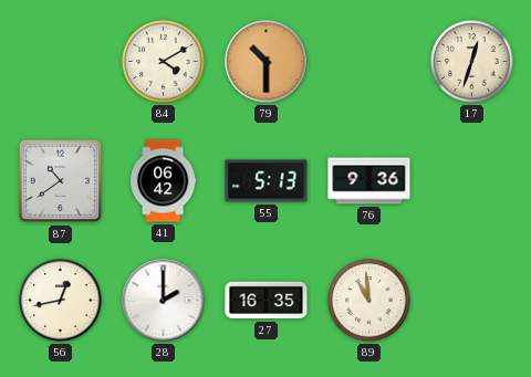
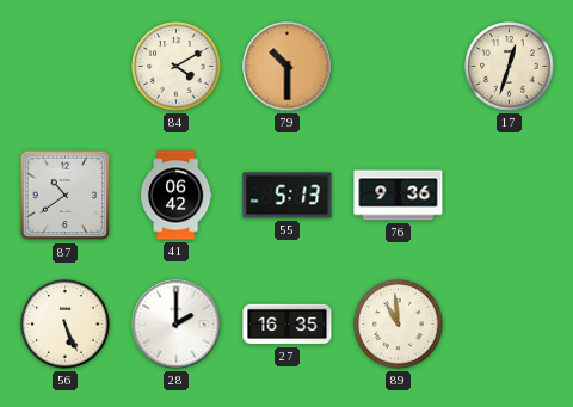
56: 12:43 -> 5:26 (66, 325)
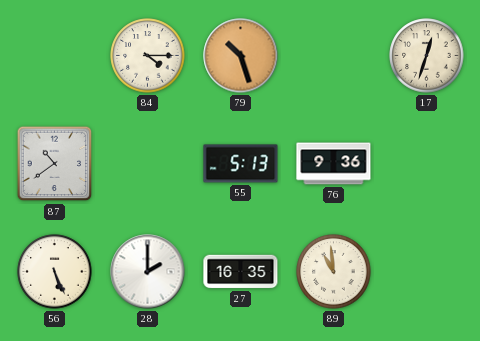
84: 4:10 -> 4:15 (148, 56)
79: 10:30 -> 10:27 (241, 56)
41: 06:42 -> none (175, 196)
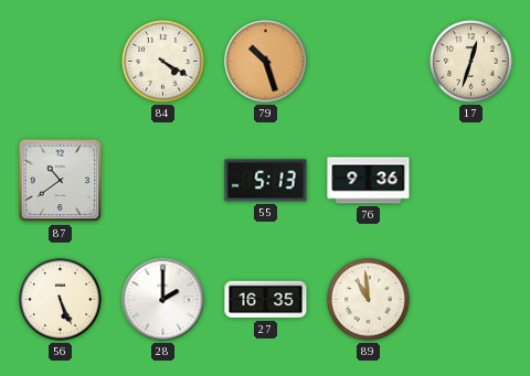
84: 4:15 -> 4:20 (163, 62)
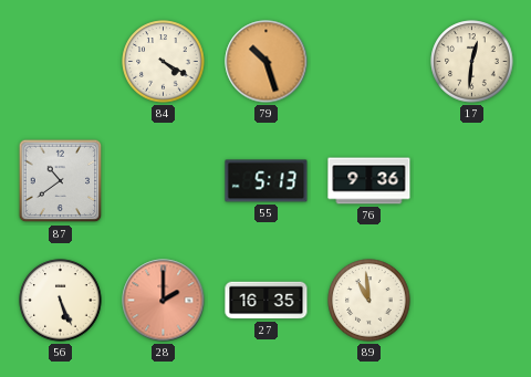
17: 12:33 -> 12:31 (472, 62)
28 dial: white -> salmon (164, 301)
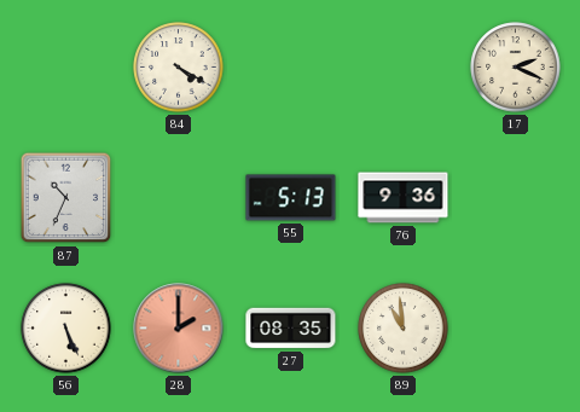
79: 10:27 -> none (267, 62)
17: 12:31 -> 2:19 (516, 68)
87: 10:39 -> 10:34 (66, 198)
27: 16:35 -> 08:35 (291, 329)
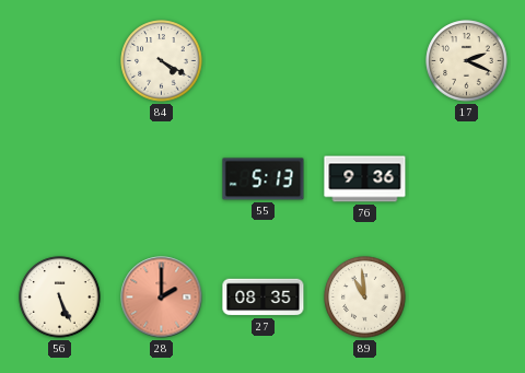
87: 10:34 -> none (66, 198)
